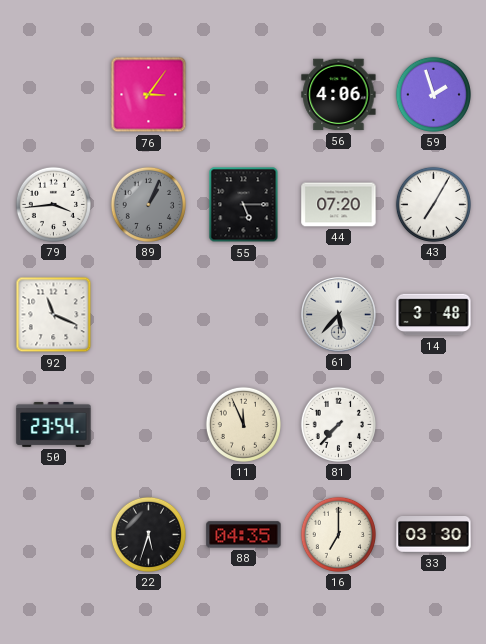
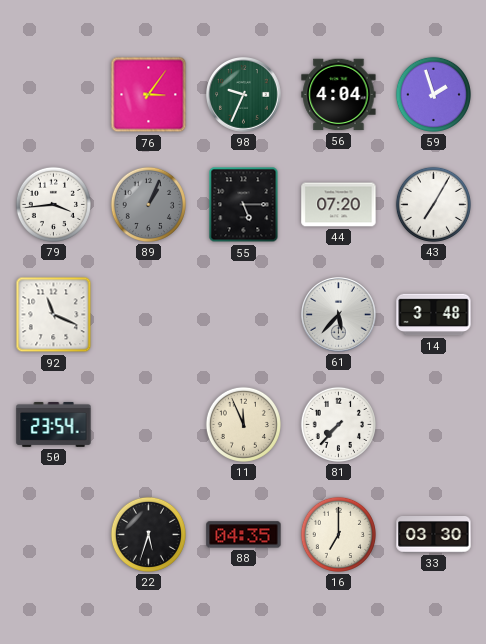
98: none -> 9:34 (244, 95)
56: 4:06 -> 4:04 (339, 95)
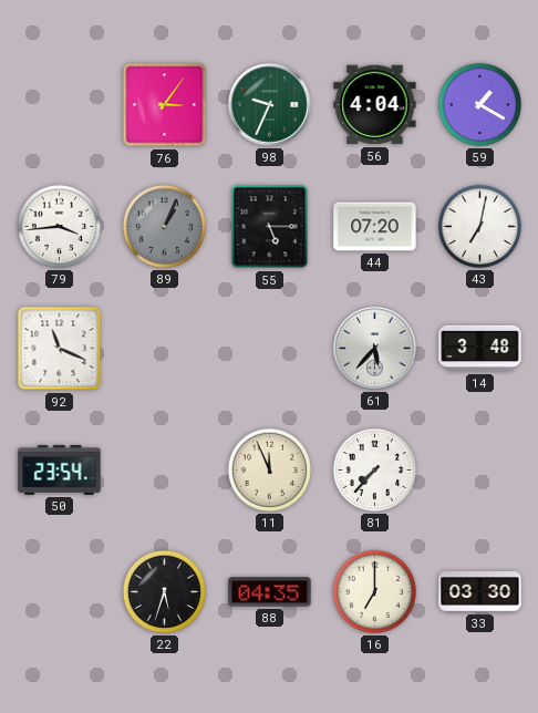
59: 1:57 -> 1:20 (479, 104)
43: 7:05 -> 7:02 (479, 226)
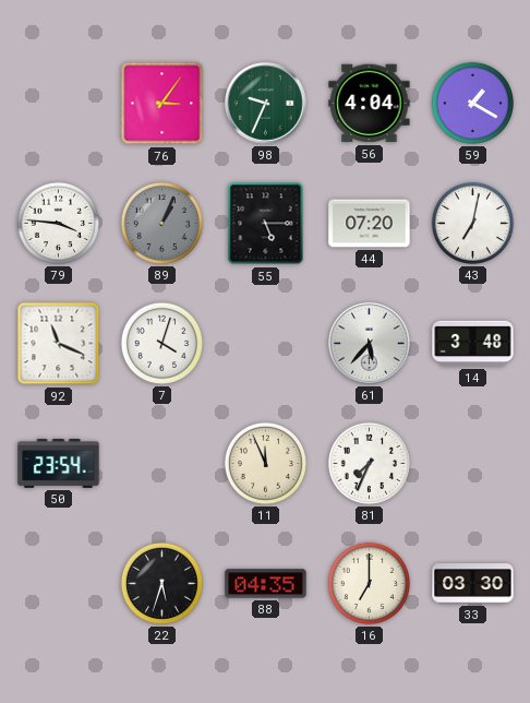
79: 3:44 -> 3:46 (58, 223)
7: none -> 4:03 (161, 343)
81: 7:37 -> 7:34 (369, 463)
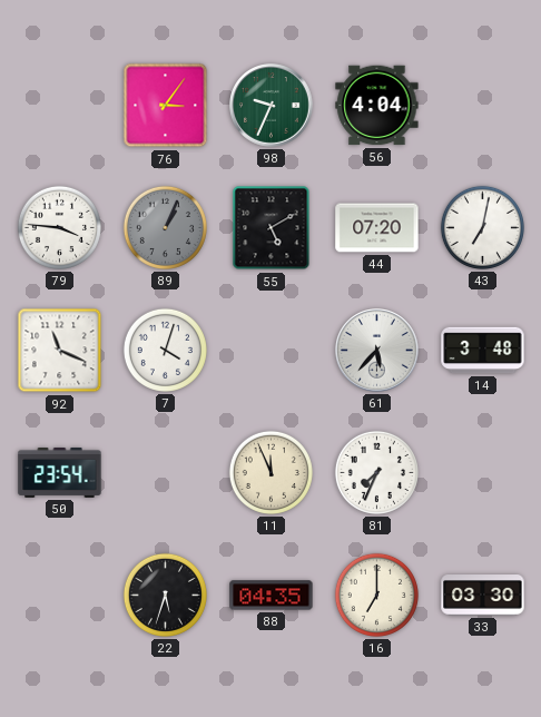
59: 1:20 -> none (472, 103)
55: 5:15 -> 5:10 (272, 228)
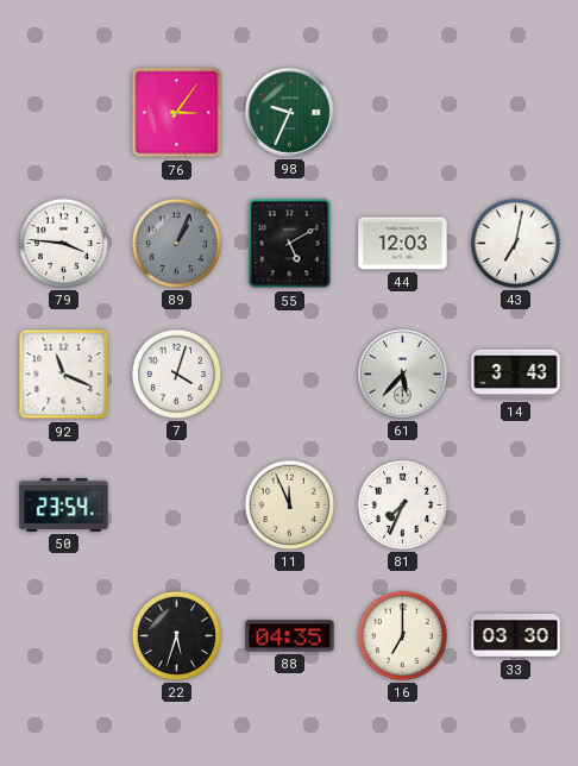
56: 4:04 -> none (377, 106)
44: 07:20 -> 12:03 (403, 244)
14: 3:48 -> 3:43 (516, 375)
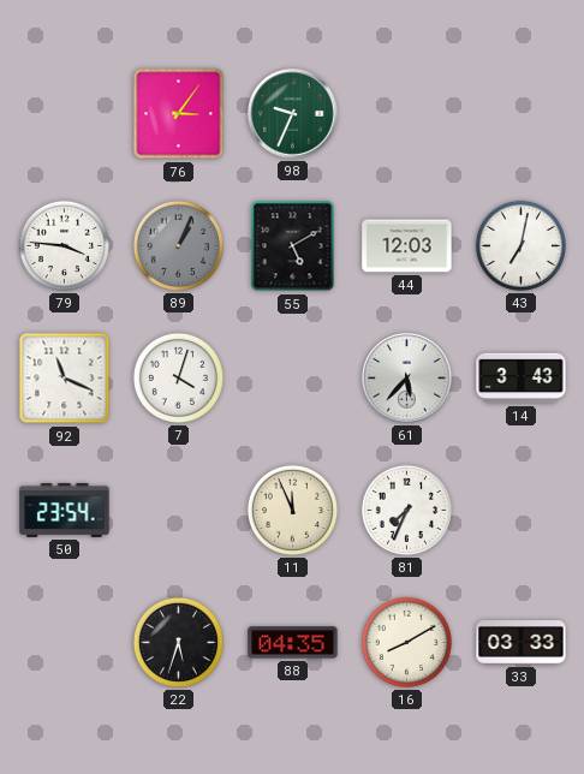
16: 7:00 -> 8:10 (406, 642)
33: 03:30 -> 03:33 (522, 643)
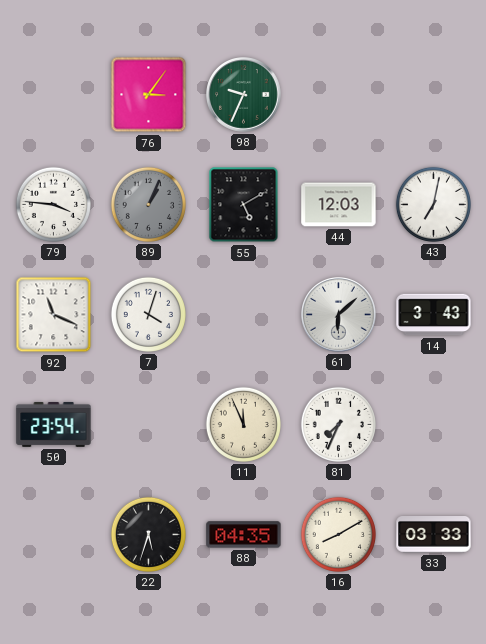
61: 5:37 -> 6:08 (339, 315)
